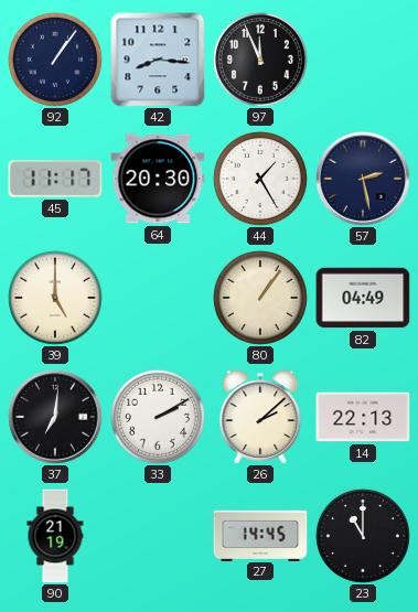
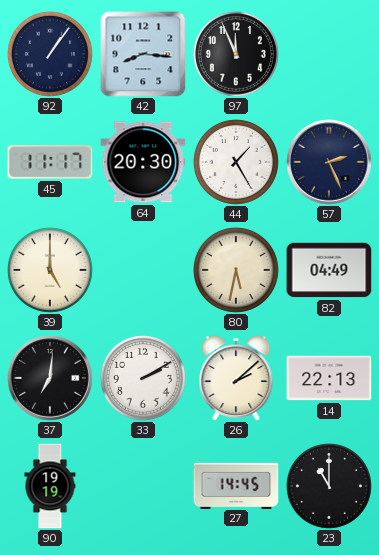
57: 2:28 -> 2:26 (330, 163)
80: 1:06 -> 5:32 (236, 270)
90: 21:19 -> 19:19 (50, 486)
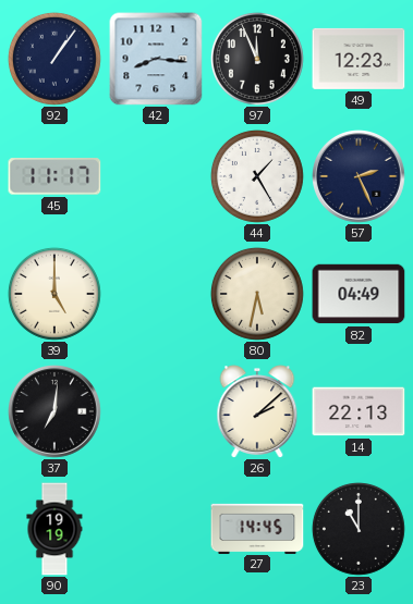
49: none -> 12:23 (359, 59)
64: 20:30 -> none (143, 162)
33: 2:10 -> none (143, 378)
